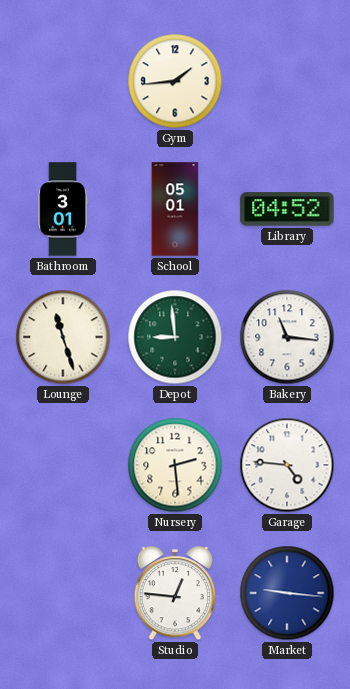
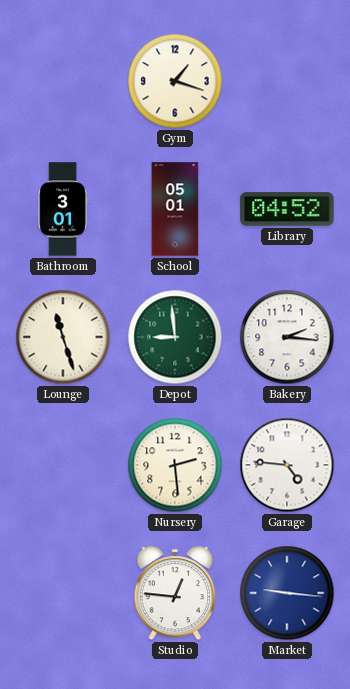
Gym: 1:44 -> 1:18 (175, 81)
Bakery: 11:16 -> 2:16 (287, 337)
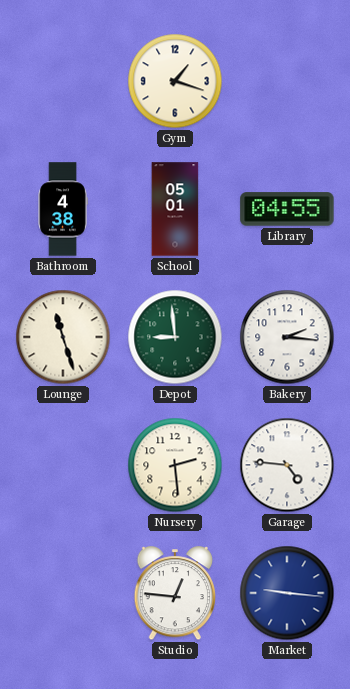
Bathroom: 3:01 -> 4:38 (63, 209)
Library: 04:52 -> 04:55 (287, 209)
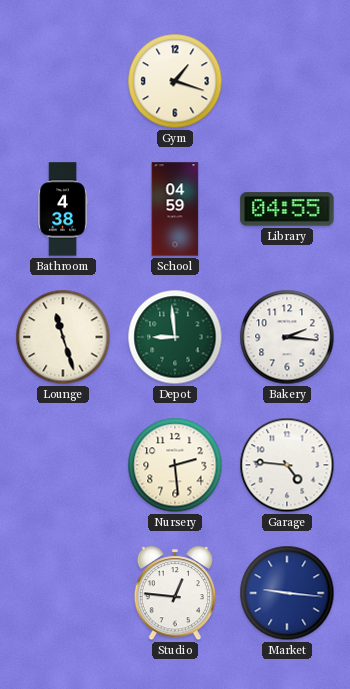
School: 05:01 -> 04:59 (175, 209)
